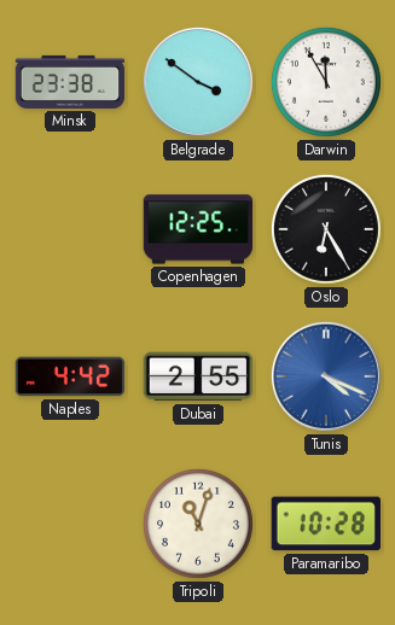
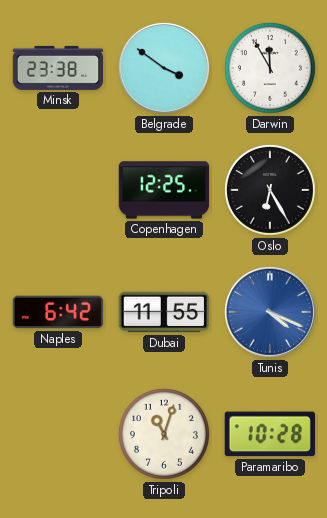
Naples: 4:42 -> 6:42 (58, 312)
Dubai: 2:55 -> 11:55 (164, 312)
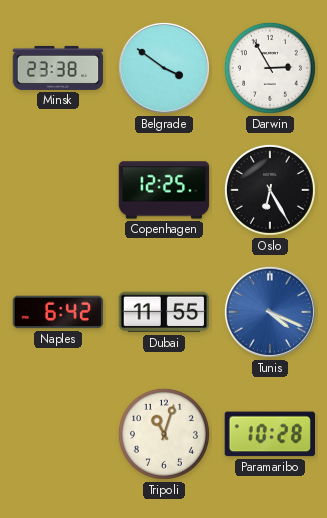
Darwin: 11:55 -> 2:55 (270, 68)
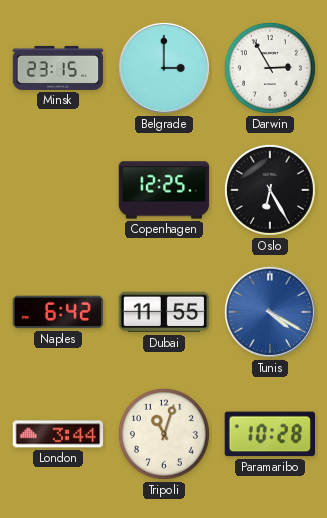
Minsk: 23:38 -> 23:15 (58, 68)
Belgrade: 3:51 -> 3:00 (164, 68)
Tunis: 4:19 -> 4:20 (270, 312)
London: none -> 3:44 (58, 434)
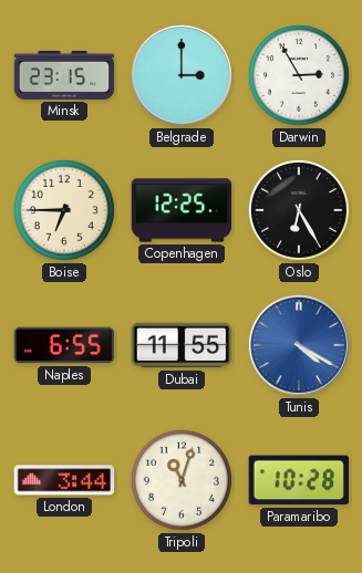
Boise: none -> 6:45 (64, 210)
Naples: 6:42 -> 6:55 (64, 345)
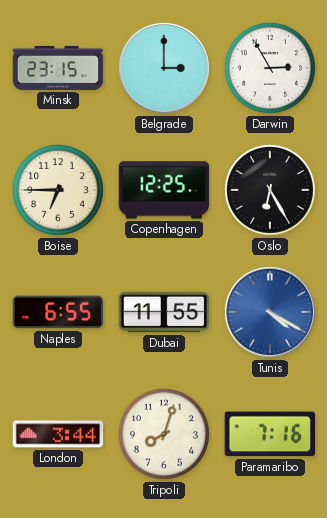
Tripoli: 11:03 -> 8:03 (164, 434)
Paramaribo: 10:28 -> 7:16 (269, 434)
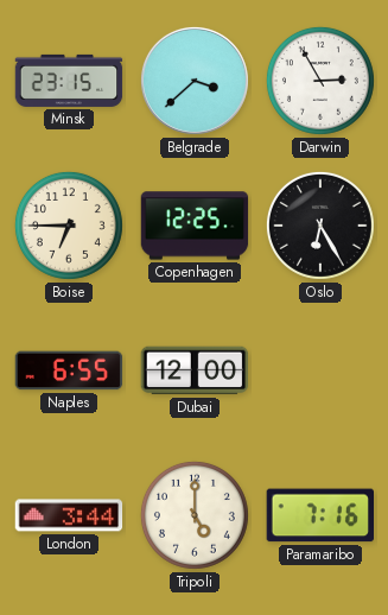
Belgrade: 3:00 -> 3:38 (195, 81)
Dubai: 11:55 -> 12:00 (195, 370)
Tunis: 4:20 -> none (270, 312)
Tripoli: 8:03 -> 5:00 (195, 515)
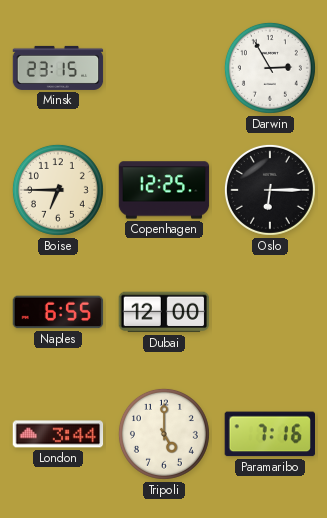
Belgrade: 3:38 -> none (195, 81)
Oslo: 6:25 -> 6:15 (270, 190)
